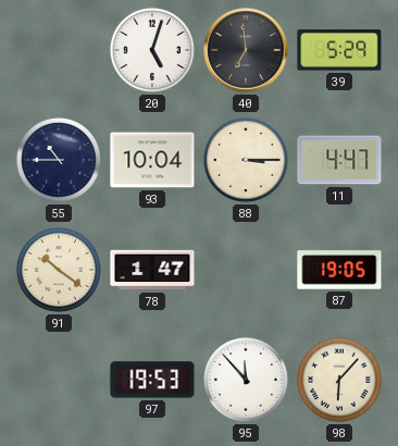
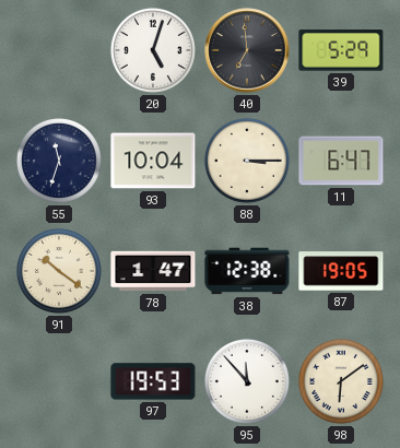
55: 10:45 -> 11:33 (59, 161)
11: 4:47 -> 6:47 (341, 161)
38: none -> 12:38 (247, 271)
98: 6:07 -> 6:09 (341, 381)
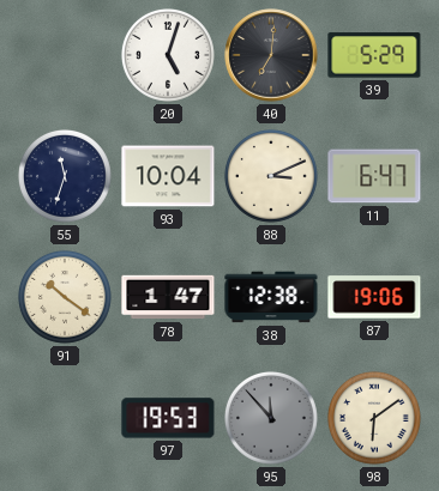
40: 6:59 -> 7:01 (271, 55)
88: 3:15 -> 3:11 (271, 176)
87: 19:05 -> 19:06 (374, 297)
95 dial: white -> grey (271, 418)
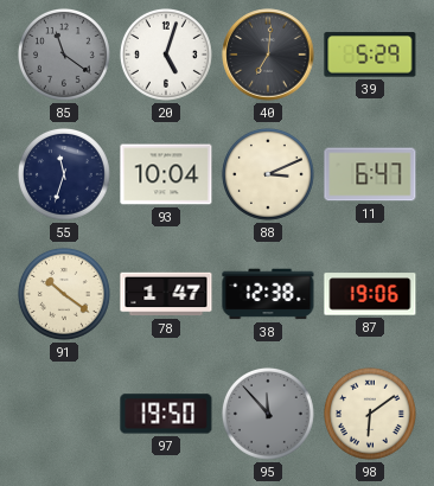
85: none -> 11:21 (64, 55)
97: 19:53 -> 19:50 (166, 414)
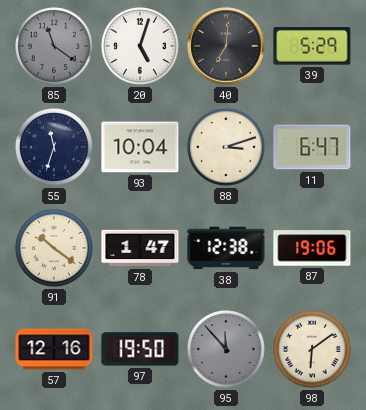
88: 3:11 -> 3:12 (226, 147)
57: none -> 12:16 (54, 349)
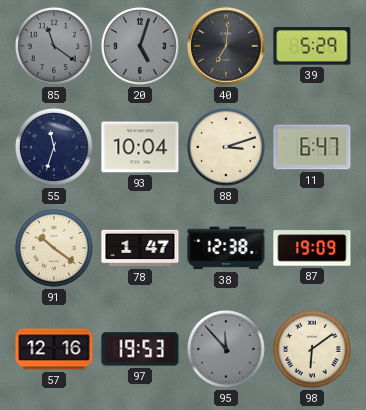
20 dial: white -> grey (140, 46)
87: 19:06 -> 19:09 (312, 248)
97: 19:50 -> 19:53 (140, 349)
